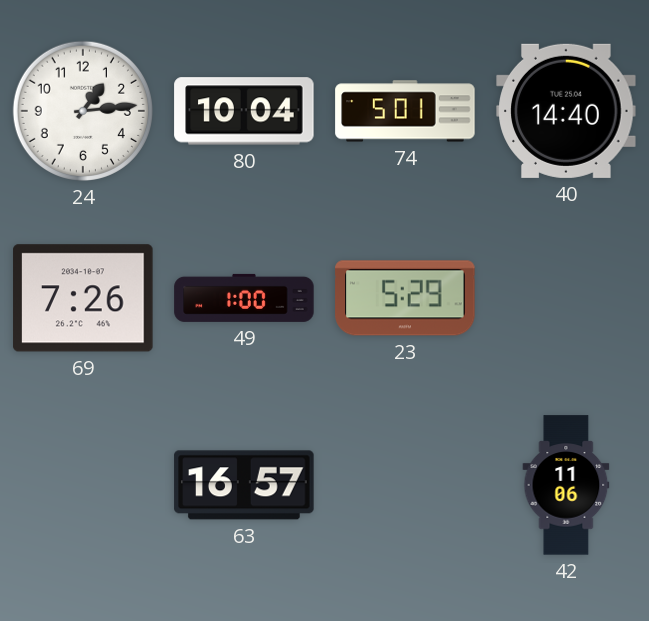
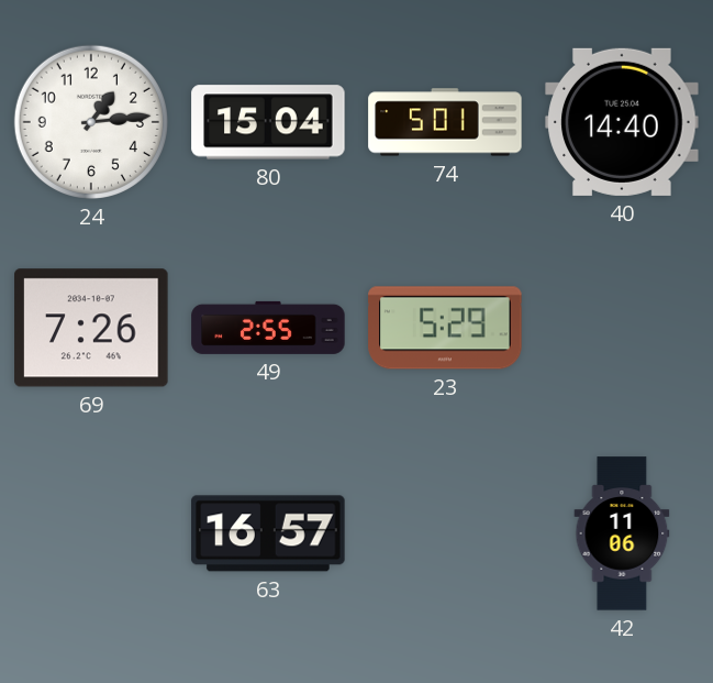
80: 10:04 -> 15:04 (268, 122)
49: 1:00 -> 2:55 (268, 328)
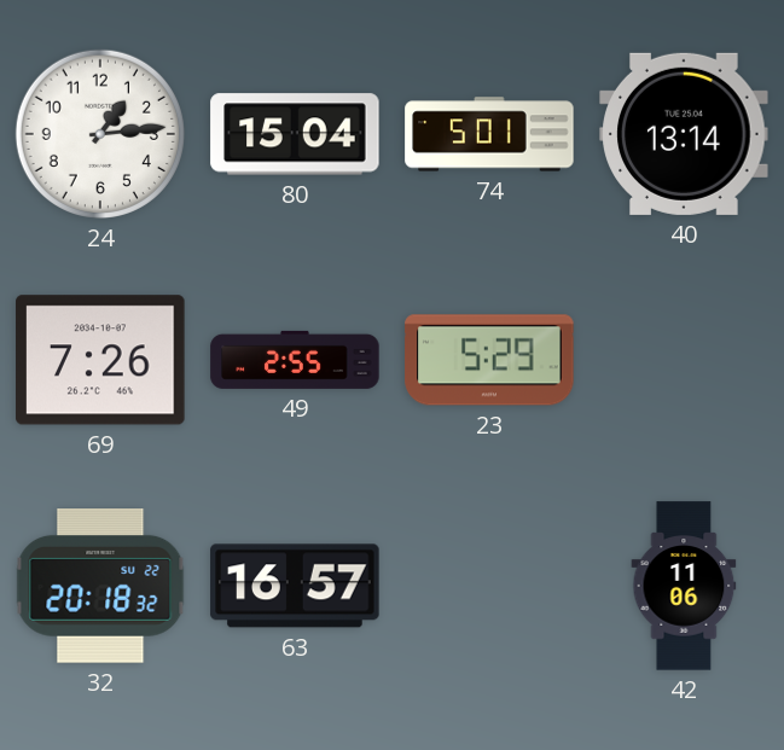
40: 14:40 -> 13:14 (684, 134)
32: none -> 20:18 (100, 587)
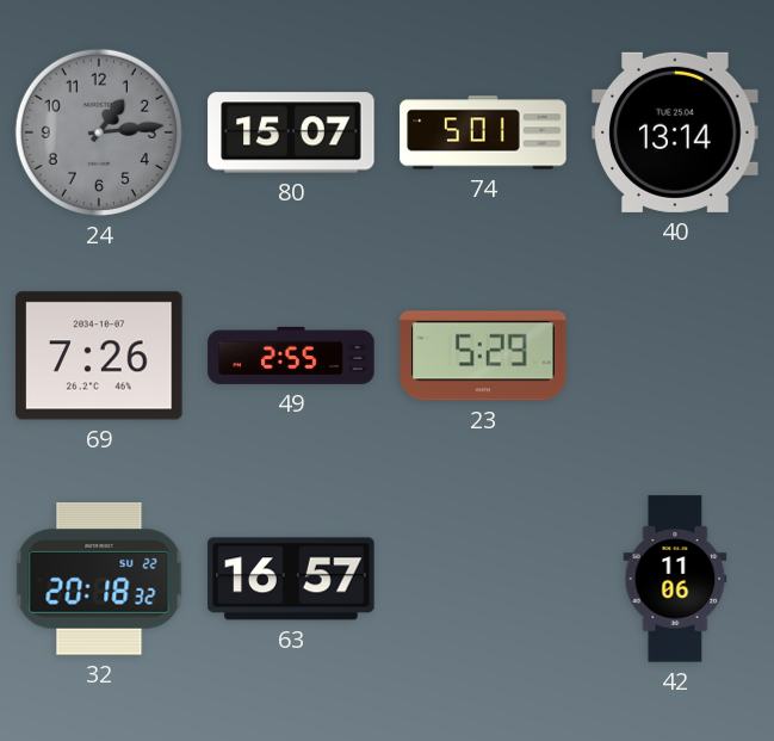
24 dial: white -> grey (99, 132)
80: 15:04 -> 15:07 (291, 132)
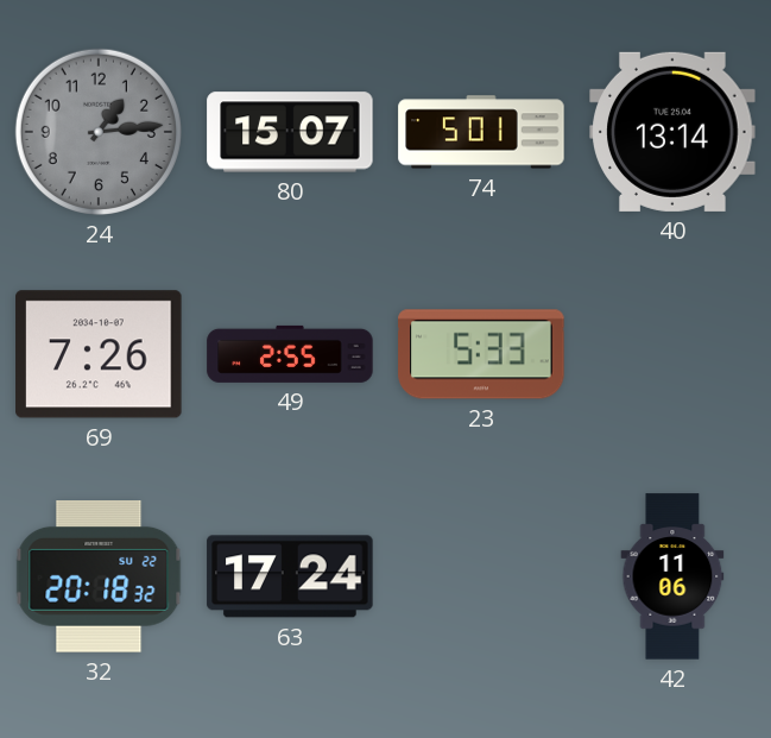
23: 5:29 -> 5:33 (481, 354)
63: 16:57 -> 17:24 (290, 576)
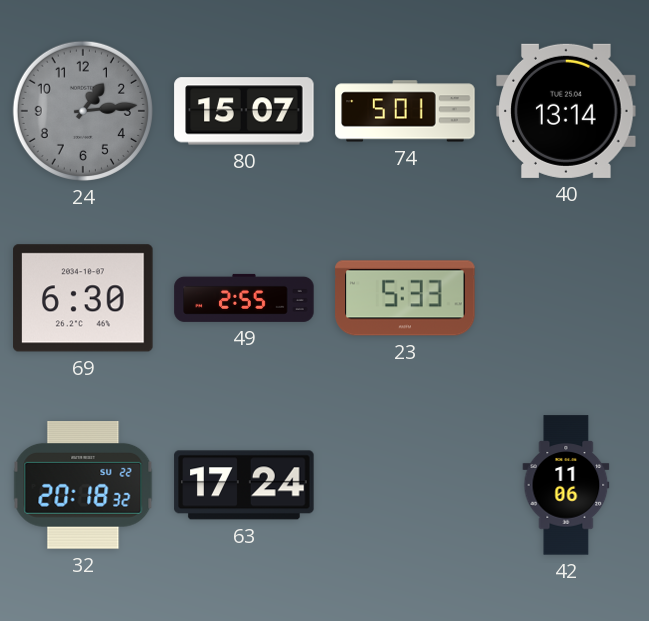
69: 7:26 -> 6:30 (83, 298)
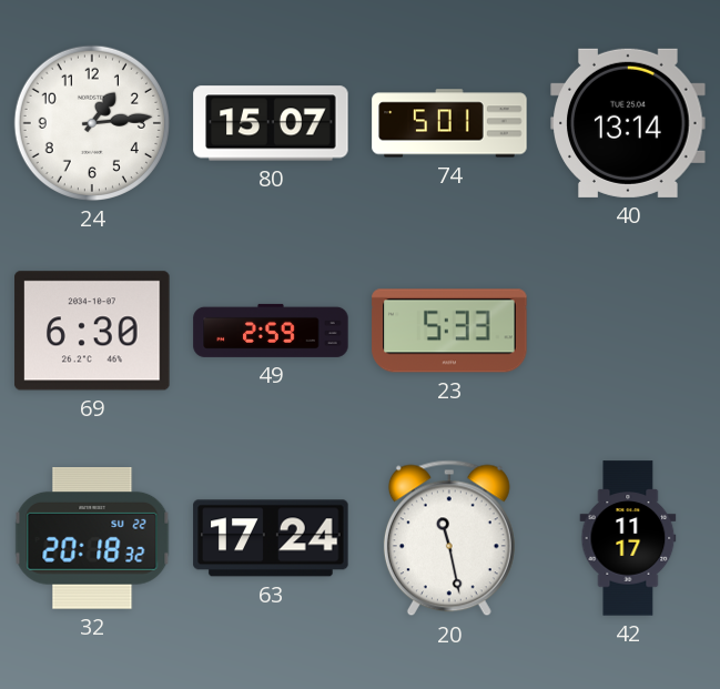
24 dial: grey -> white (92, 123)
49: 2:55 -> 2:59 (271, 331)
20: none -> 11:28 (449, 538)
42: 11:06 -> 11:17 (628, 538)
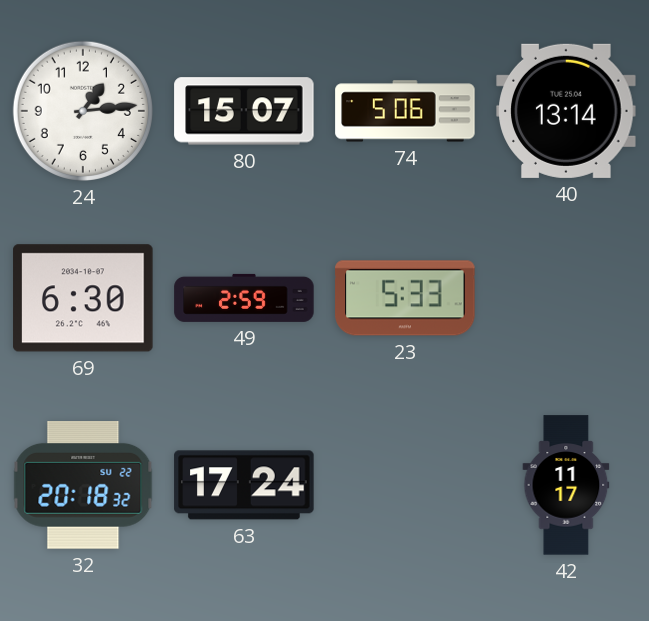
74: 5:01 -> 5:06 (405, 111)
20: 11:28 -> none (449, 538)
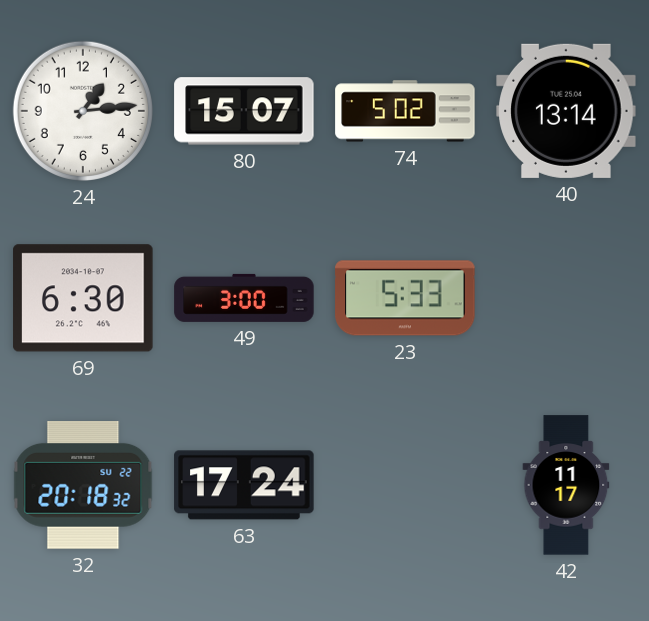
74: 5:06 -> 5:02 (405, 111)
49: 2:59 -> 3:00 (244, 298)
